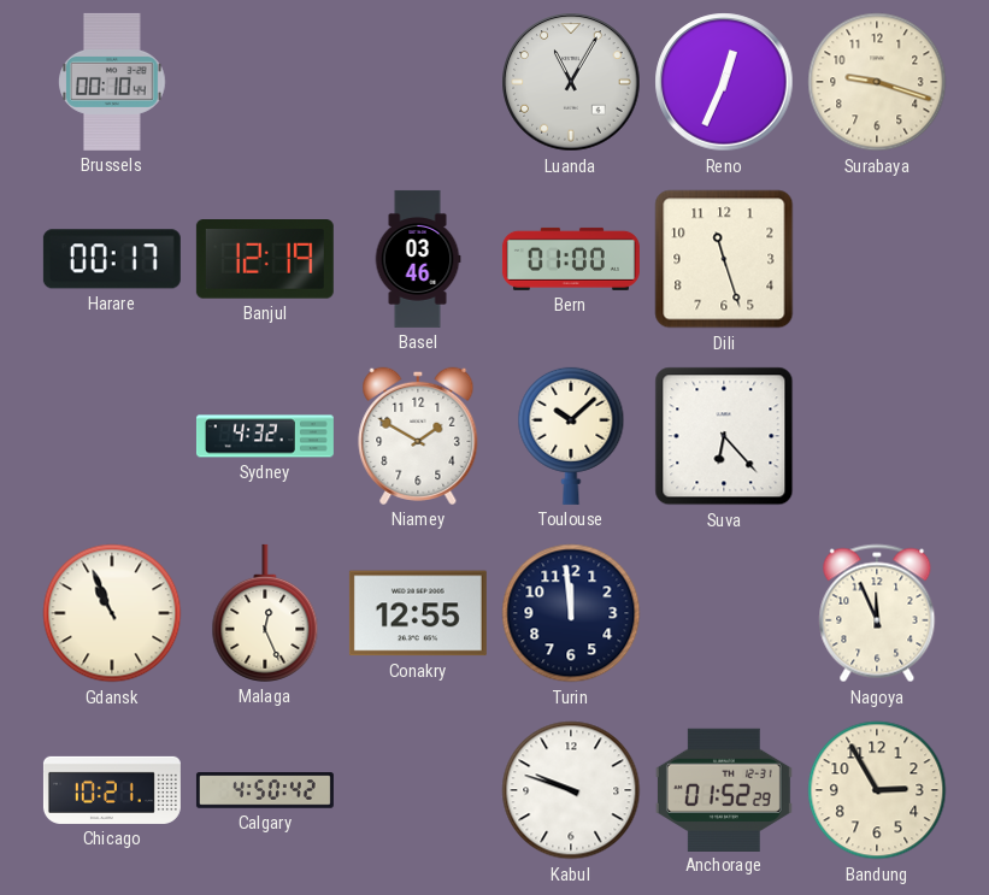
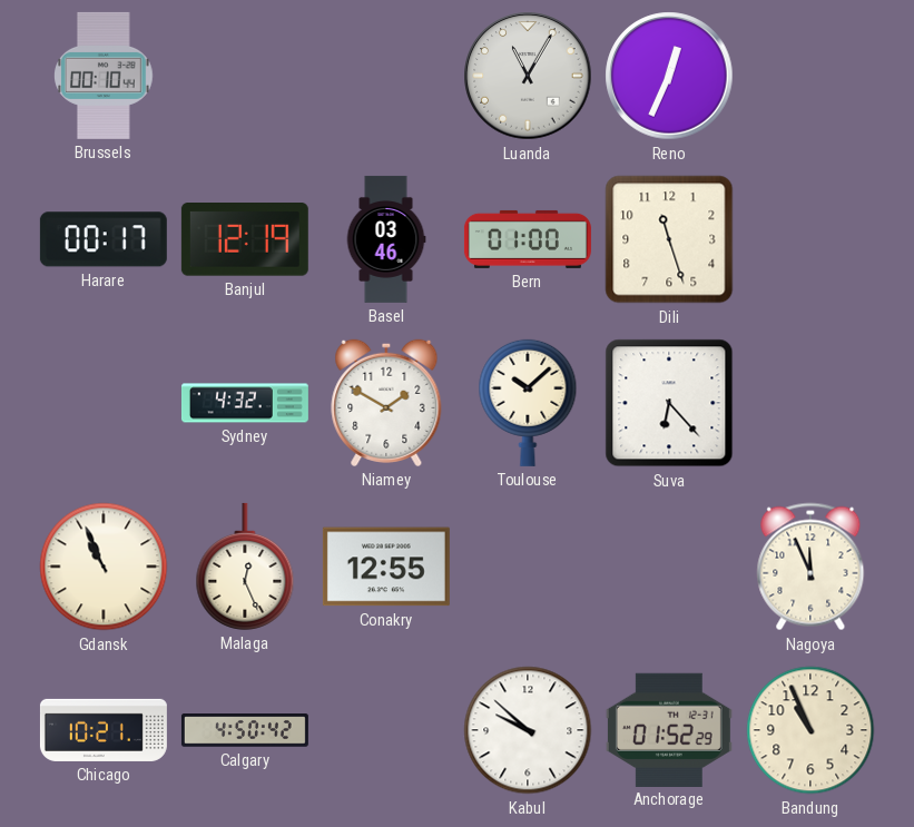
Surabaya: 9:18 -> none (877, 82)
Turin: 11:59 -> none (571, 613)
Kabul: 9:48 -> 9:52 (528, 730)
Bandung: 2:55 -> 10:56 (810, 730)
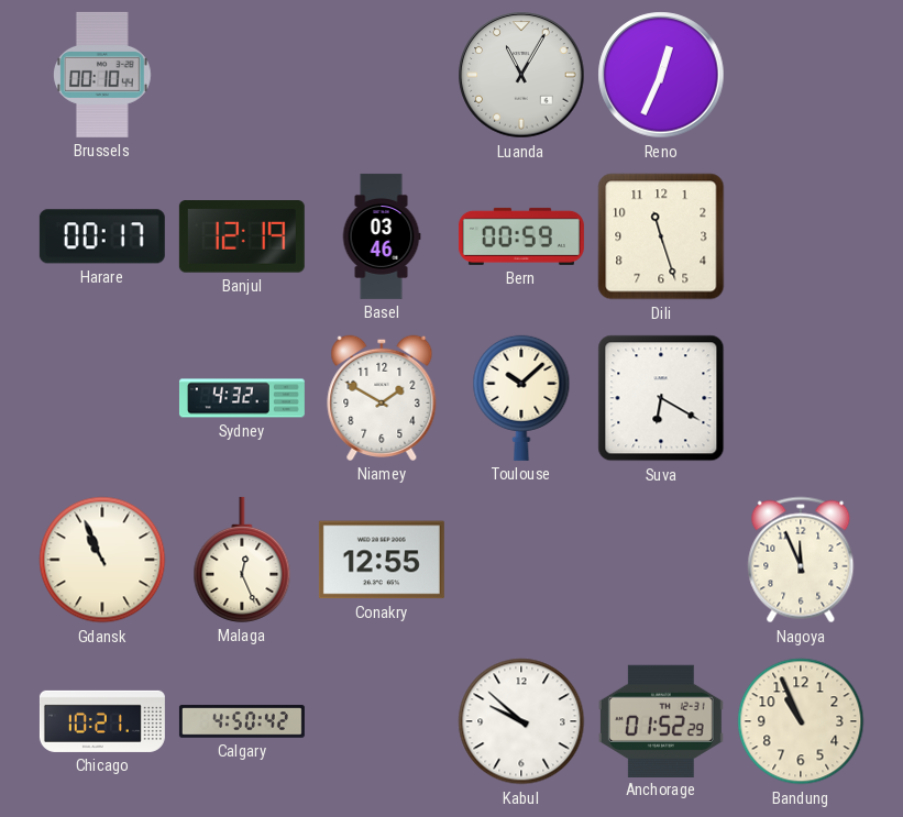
Bern: 01:00 -> 00:59 (521, 236)
Suva: 6:23 -> 6:20 (661, 398)
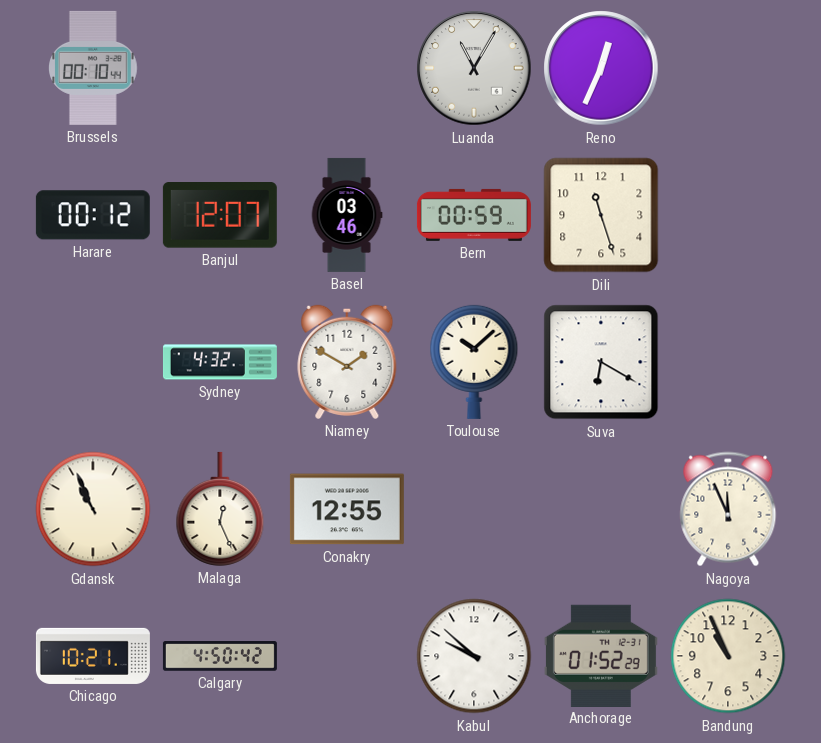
Harare: 00:17 -> 00:12 (93, 215)
Banjul: 12:19 -> 12:07 (220, 216)
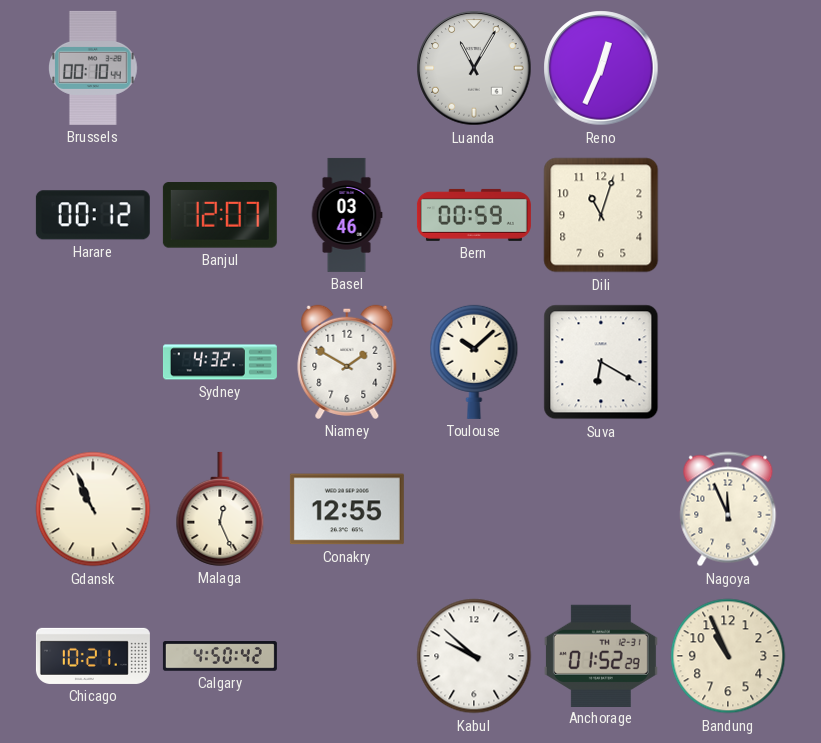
Dili: 11:27 -> 11:03 (601, 215)
